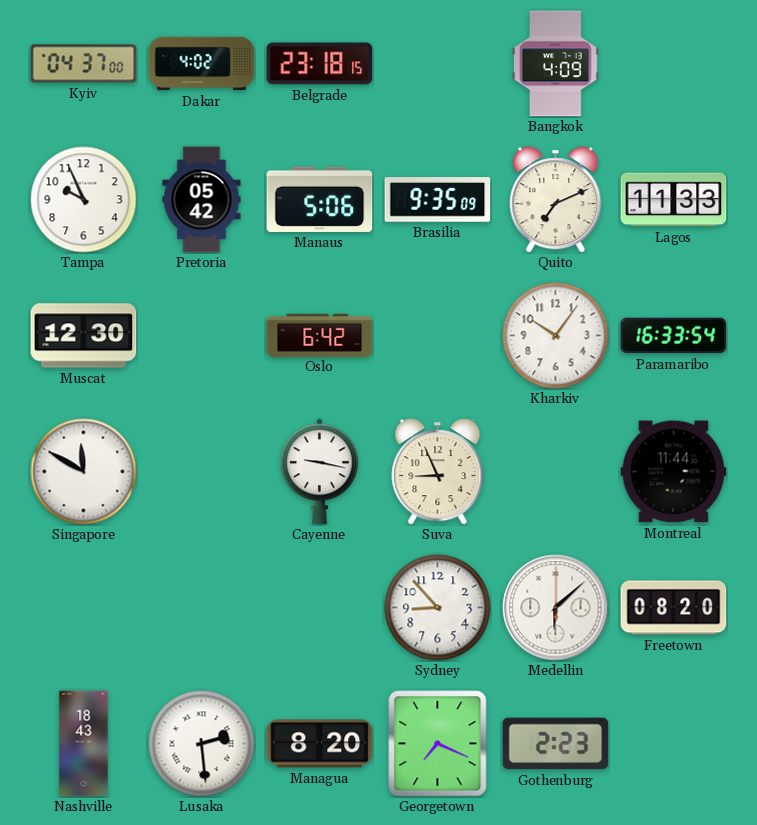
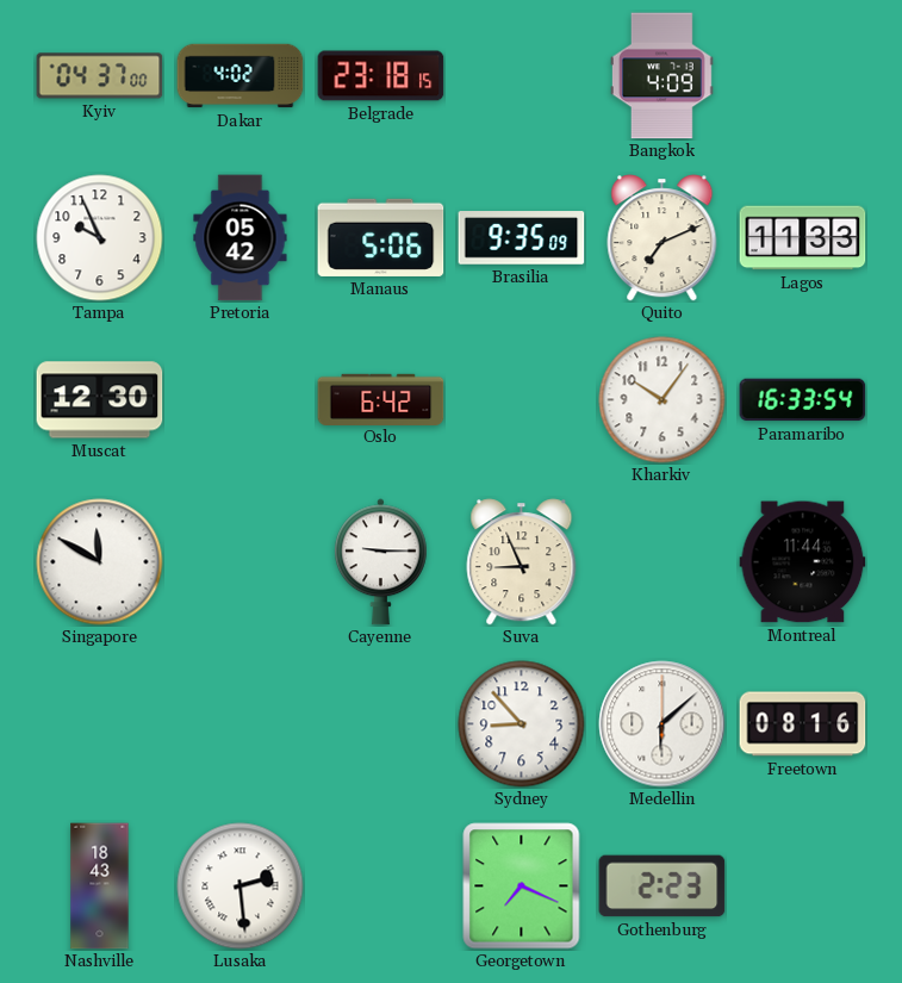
Cayenne: 9:17 -> 9:15 (380, 562)
Freetown: 08:20 -> 08:16 (803, 724)
Managua: 8:20 -> none (320, 744)
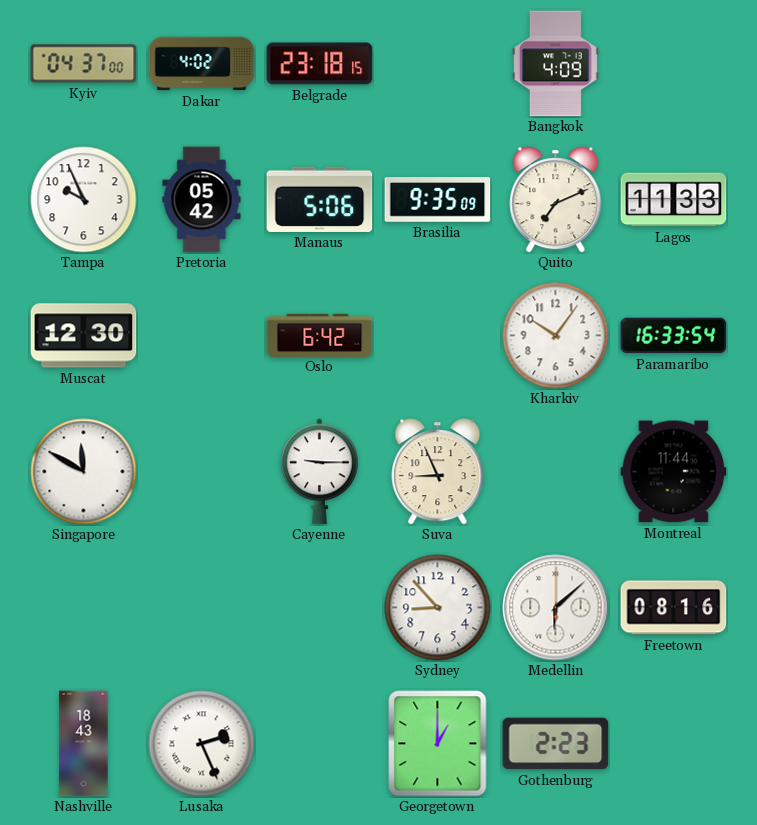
Lusaka: 2:29 -> 2:26 (202, 744)
Georgetown: 7:19 -> 1:00 (438, 744)
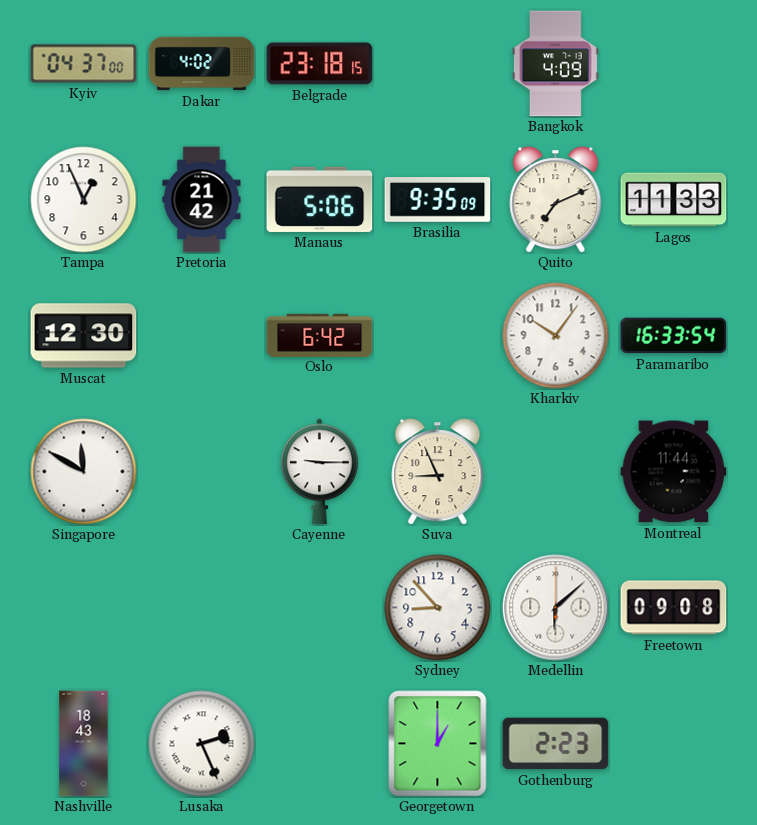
Tampa: 9:56 -> 12:56 (84, 200)
Pretoria: 05:42 -> 21:42 (202, 200)
Freetown: 08:16 -> 09:08 (674, 608)
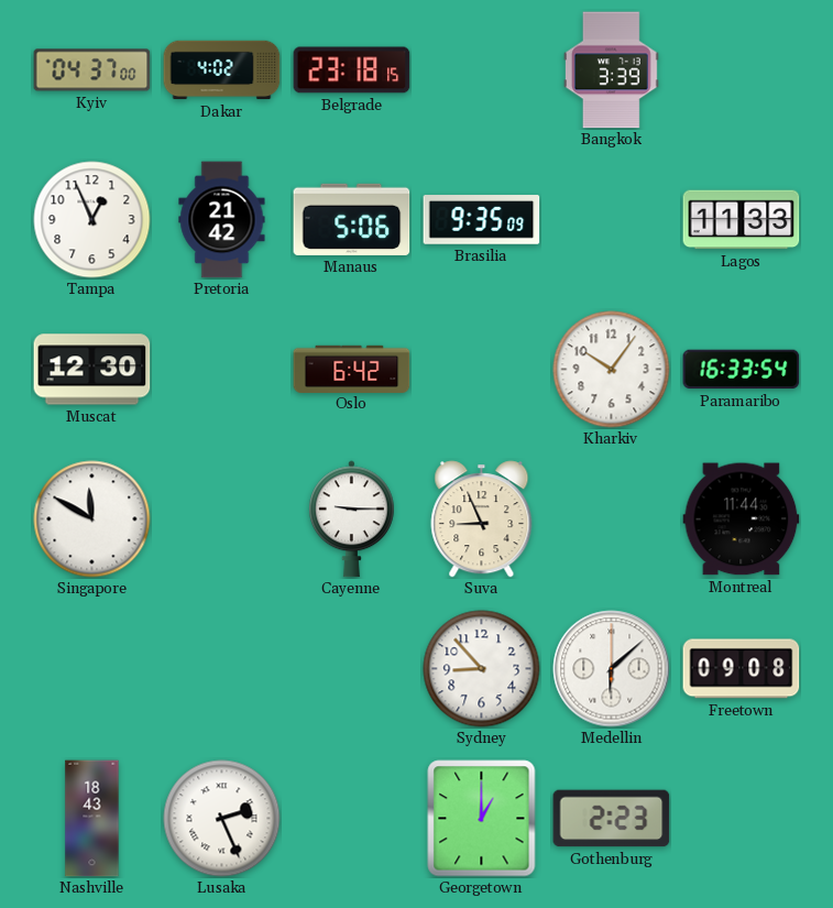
Bangkok: 4:09 -> 3:39 (611, 70)
Quito: 7:11 -> none (556, 200)
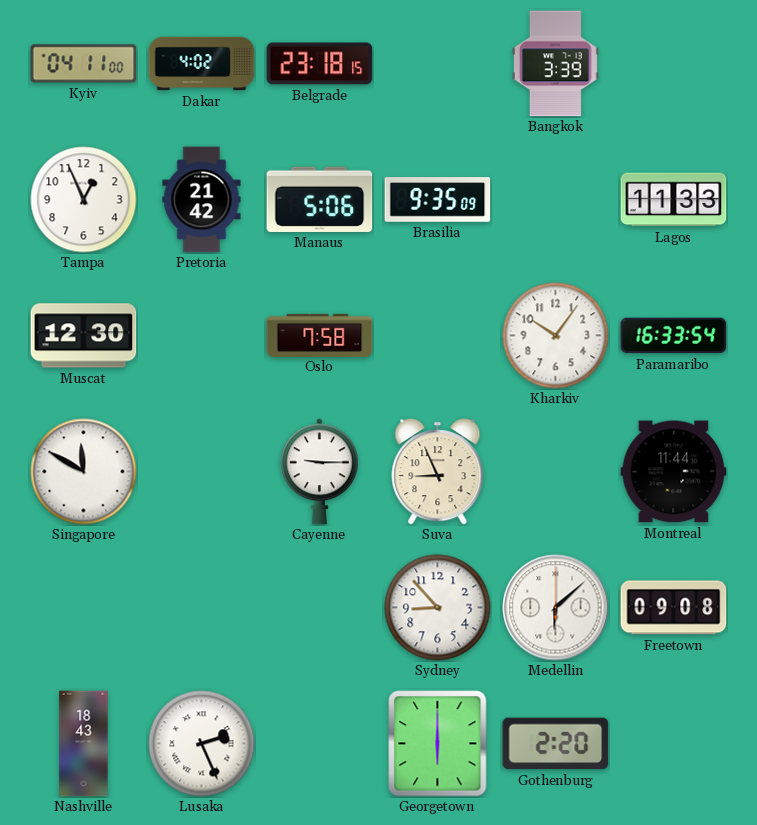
Kyiv: 04:37 -> 04:11 (84, 64)
Oslo: 6:42 -> 7:58 (320, 335)
Georgetown: 1:00 -> 6:00 (438, 744)
Gothenburg: 2:23 -> 2:20 (556, 744)
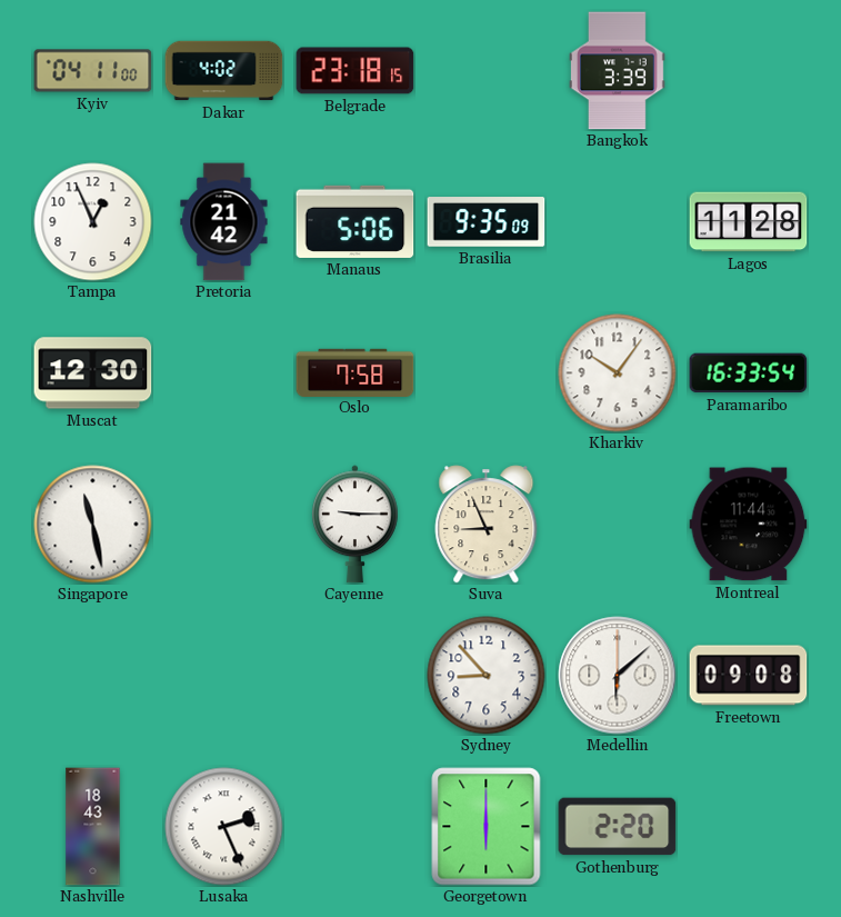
Lagos: 11:33 -> 11:28 (749, 222)
Singapore: 11:50 -> 11:28 (93, 525)
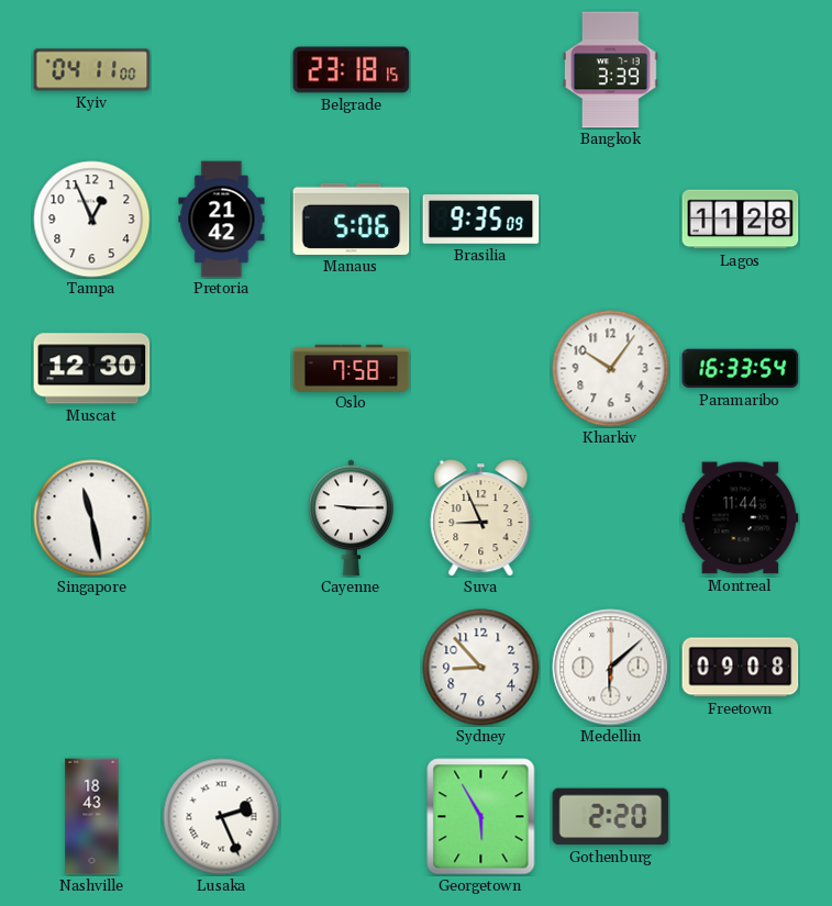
Dakar: 4:02 -> none (224, 71)
Georgetown: 6:00 -> 5:55 (481, 817)
